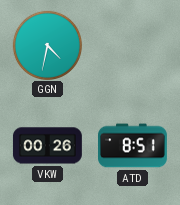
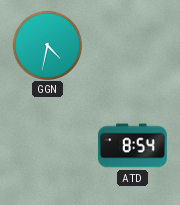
VKW: 00:26 -> none (47, 146)
ATD: 8:51 -> 8:54 (133, 146)
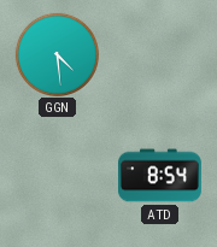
GGN: 4:32 -> 4:29 (57, 54)
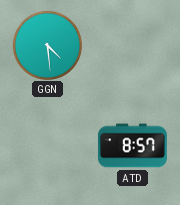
ATD: 8:54 -> 8:57 (133, 146)
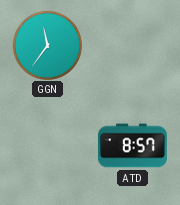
GGN: 4:29 -> 11:36 (47, 45)
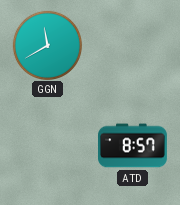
GGN: 11:36 -> 11:40 (47, 45)
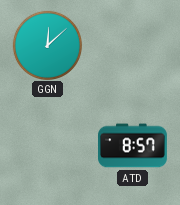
GGN: 11:40 -> 12:08 (47, 45)
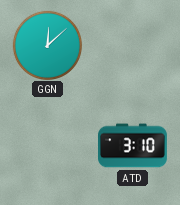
ATD: 8:57 -> 3:10 (133, 146)
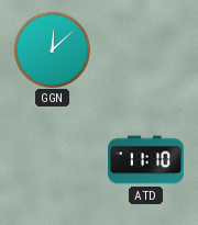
ATD: 3:10 -> 11:10 (146, 160)
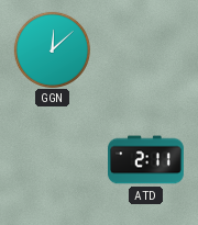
ATD: 11:10 -> 2:11 (146, 160)
